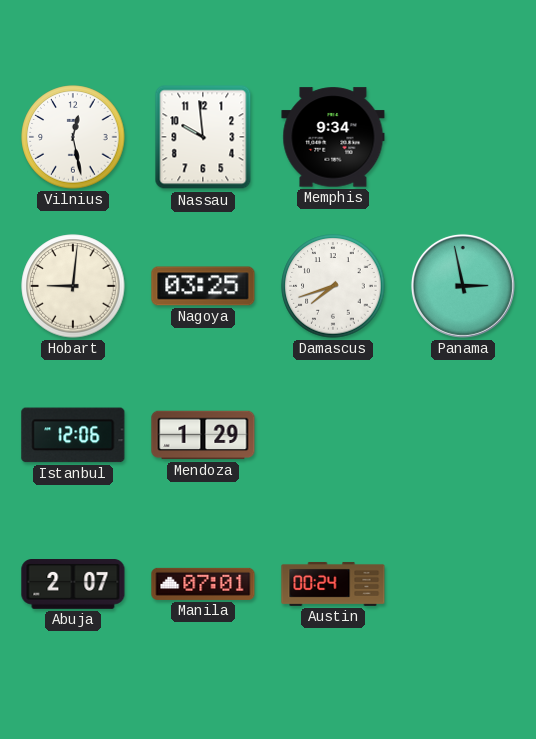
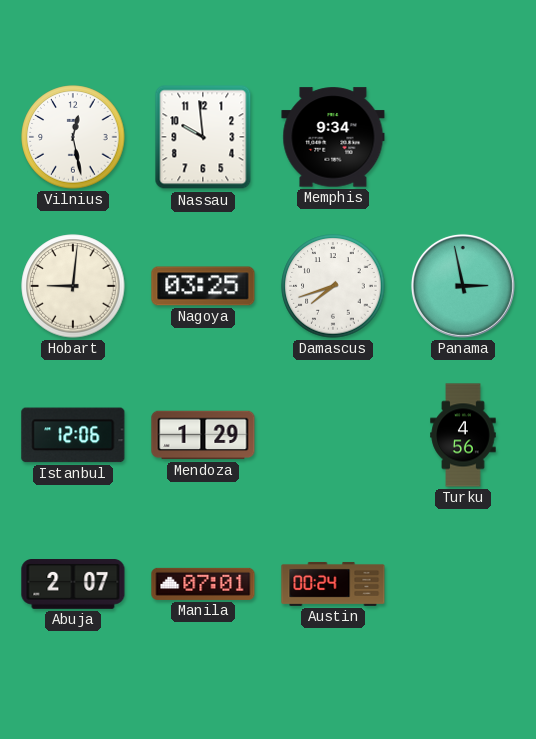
Turku: none -> 4:56 (463, 435)
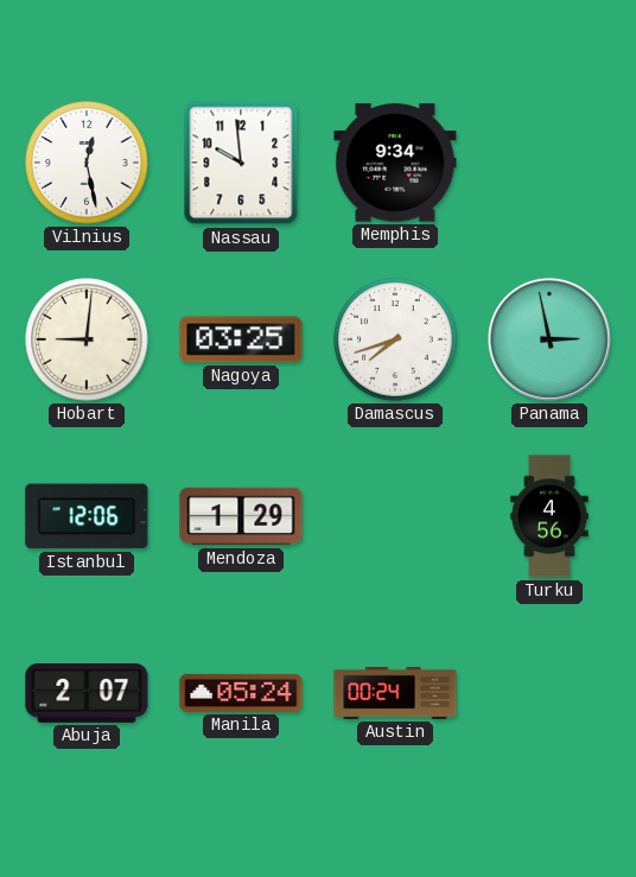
Manila: 07:01 -> 05:24 (241, 693)
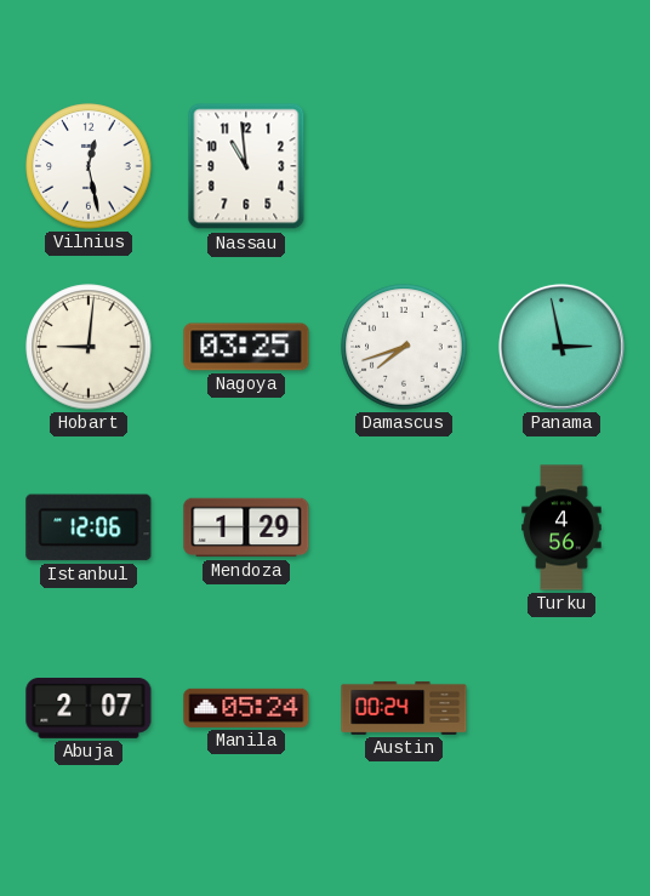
Nassau: 9:59 -> 10:59 (246, 166)
Memphis: 9:34 -> none (395, 163)
